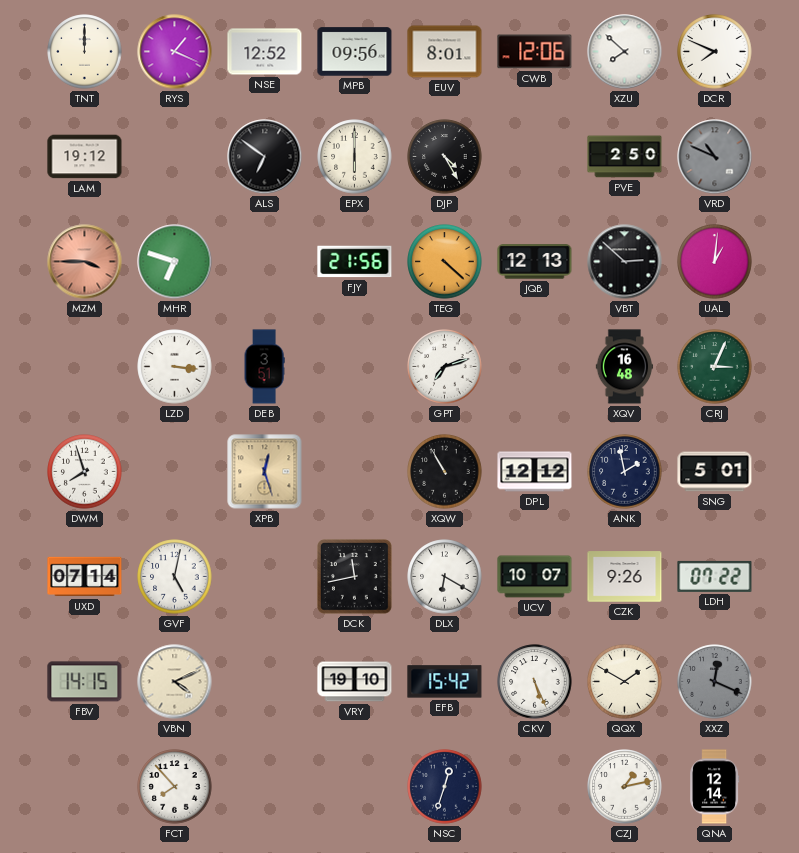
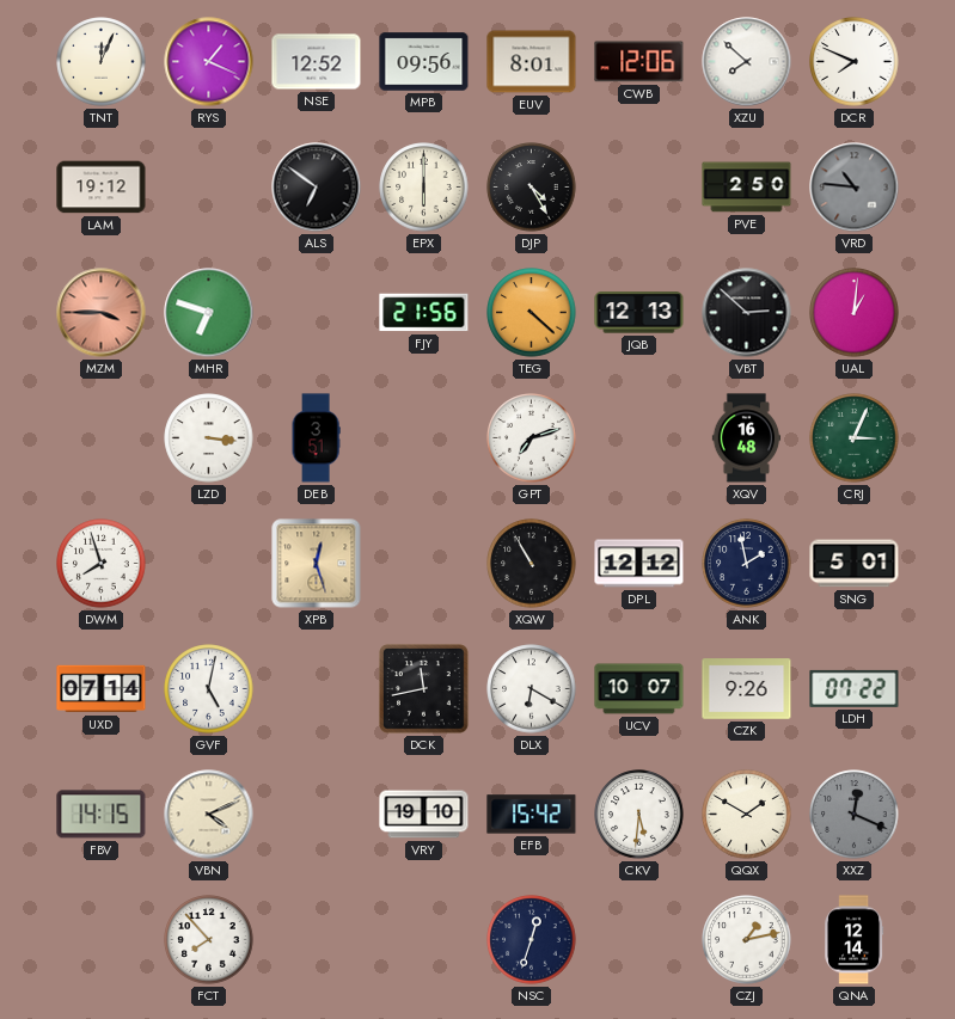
TNT: 12:00 -> 12:04 (102, 62)
VRD: 10:49 -> 10:46 (855, 188)
CKV: 5:26 -> 5:31 (639, 815)
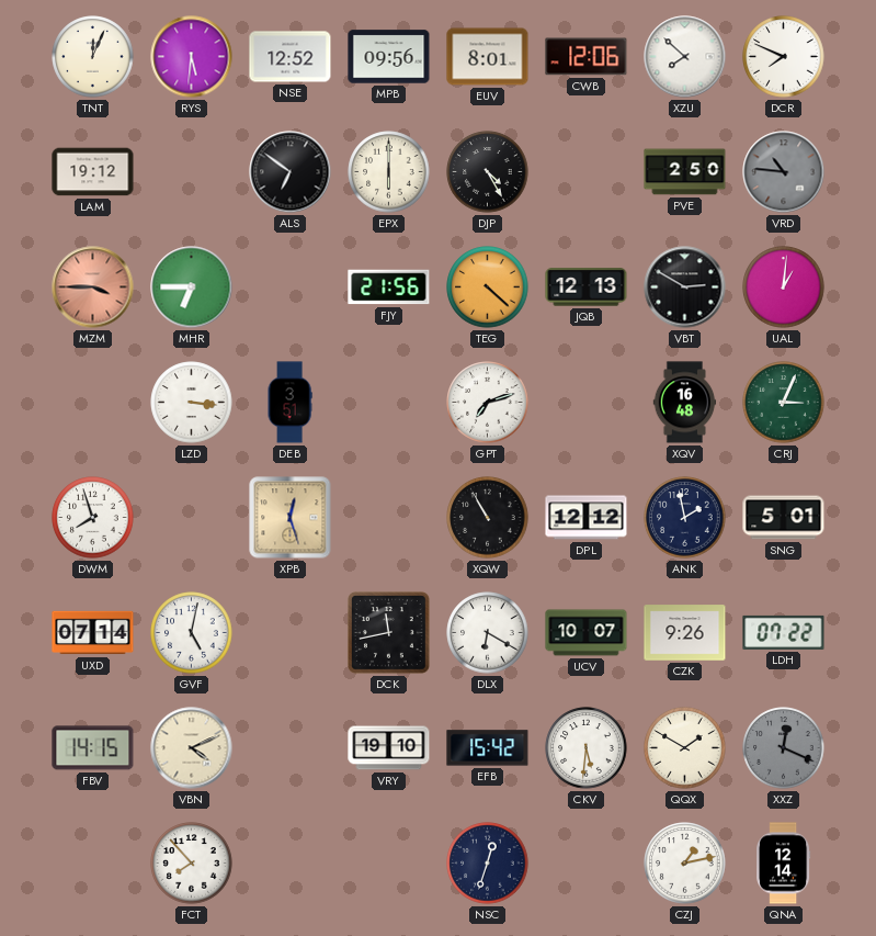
RYS: 1:19 -> 5:31 (192, 57)
MHR: 6:48 -> 6:45 (192, 287)
VBT: 2:52 -> 2:50 (685, 287)
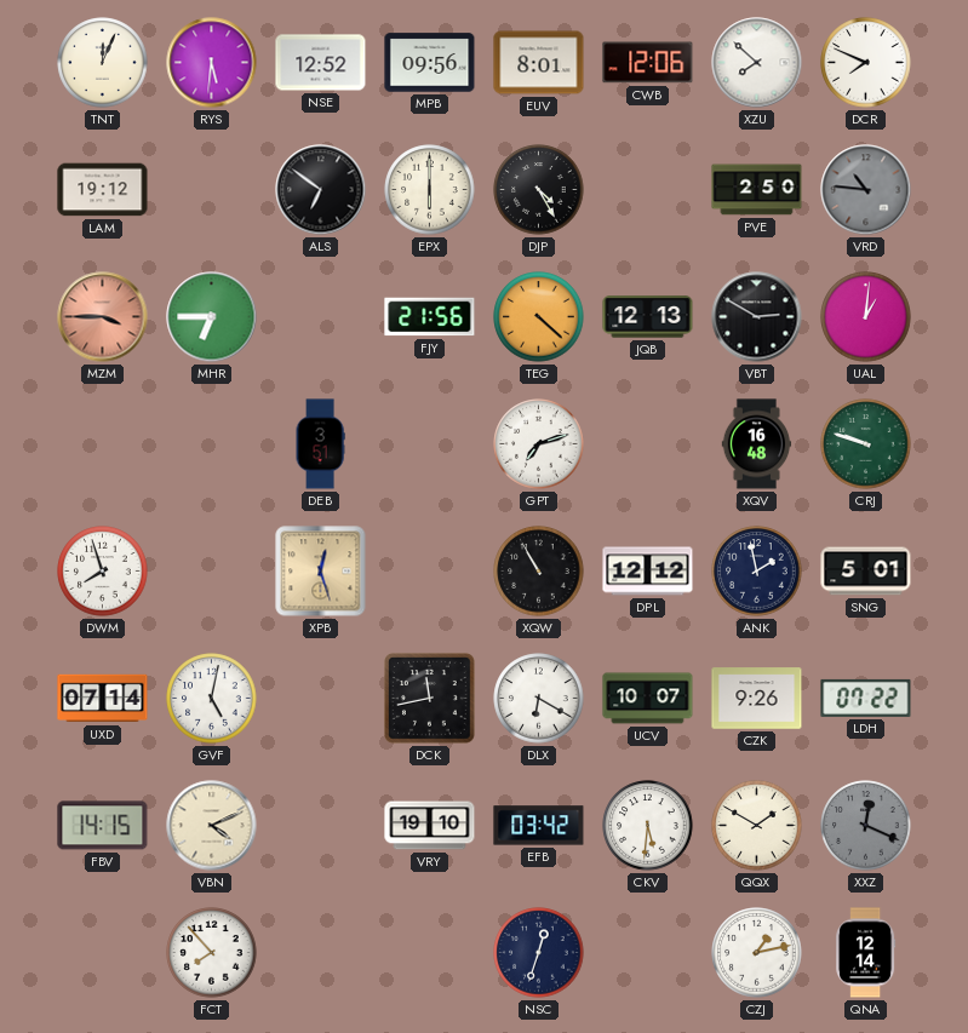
LZD: 3:16 -> none (192, 403)
CRJ: 3:04 -> 9:48 (866, 444)
EFB: 15:42 -> 03:42 (539, 826)
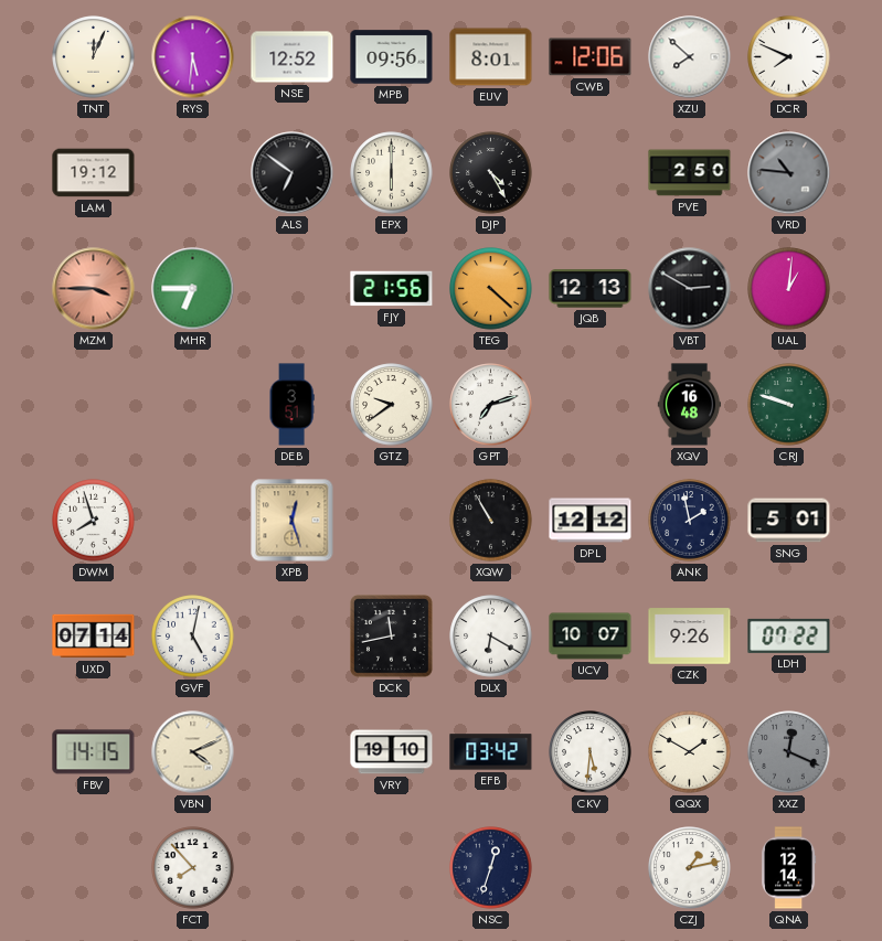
GTZ: none -> 9:39 (392, 405)
